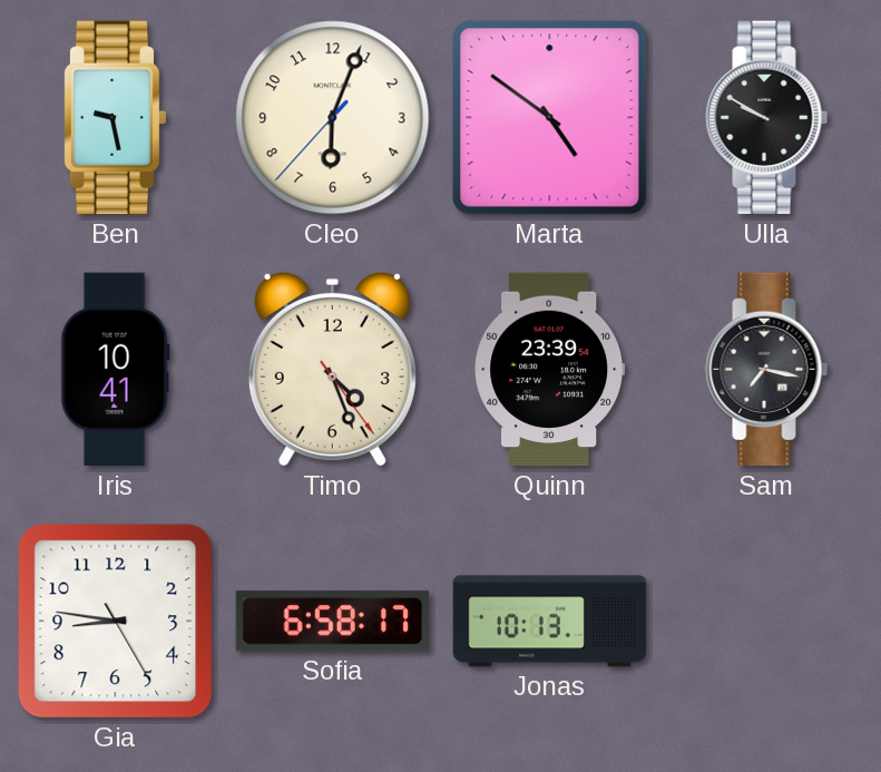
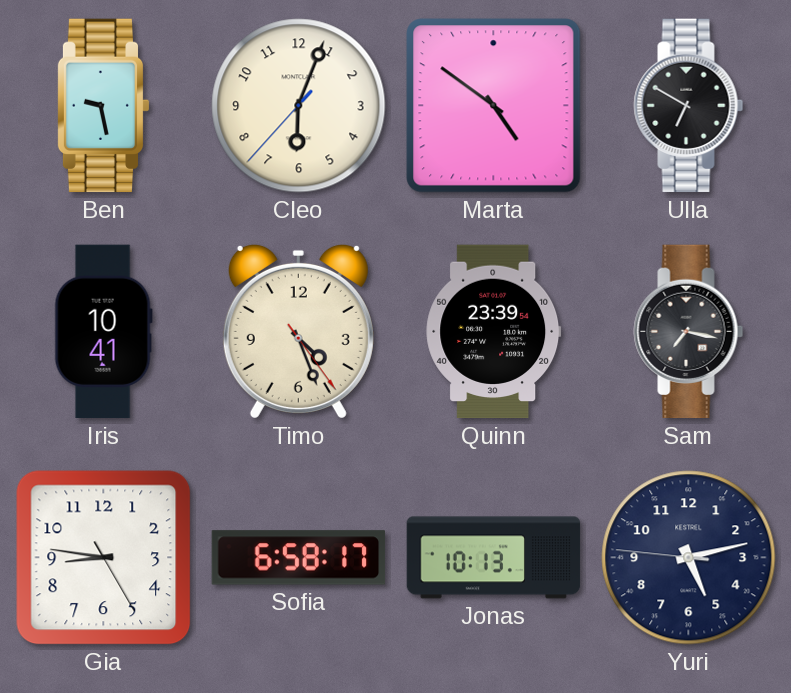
Ulla: 9:50 -> 6:50 (689, 106)
Yuri: none -> 5:12 (689, 558)
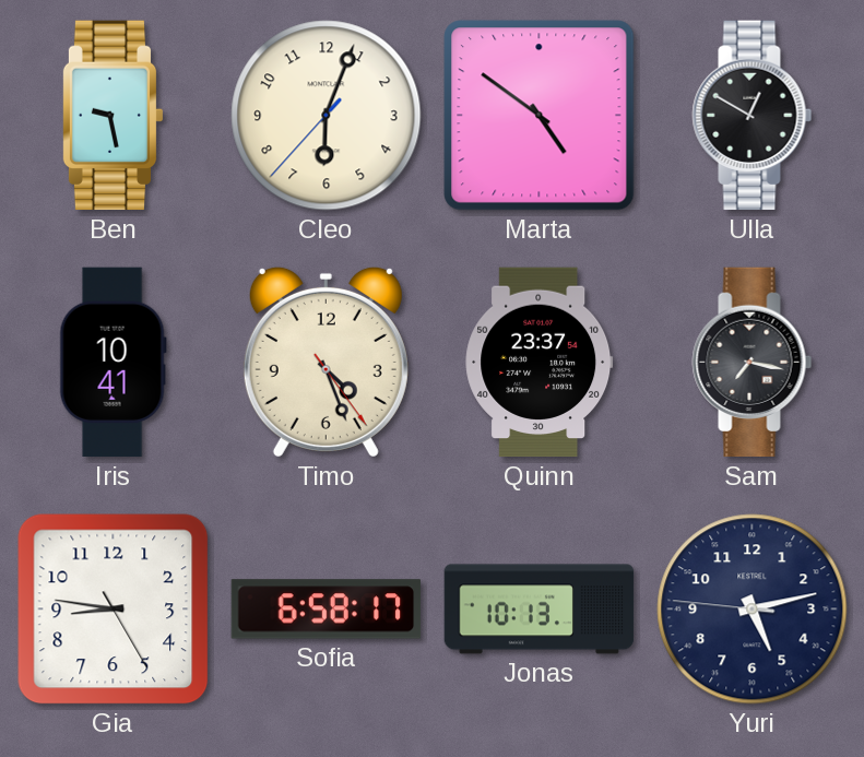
Ulla: 6:50 -> 12:50 (753, 116)
Quinn: 23:39 -> 23:37 (540, 363)
